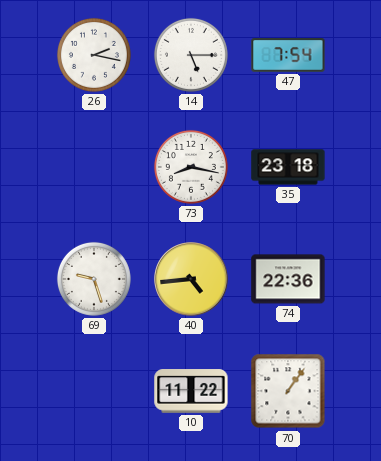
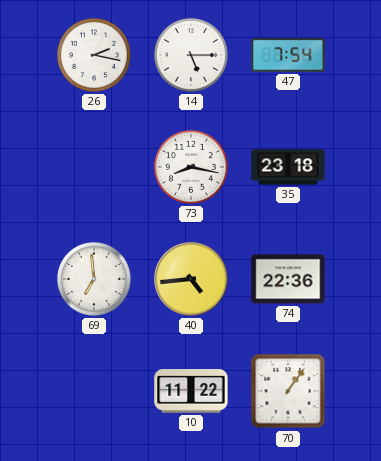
69: 9:27 -> 6:59 (94, 279)
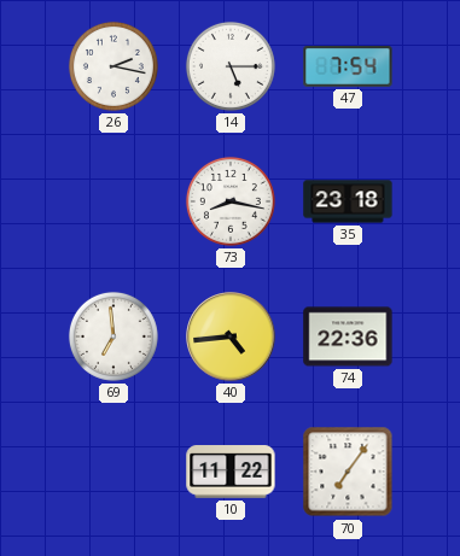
70: 1:06 -> 7:06 (348, 472)
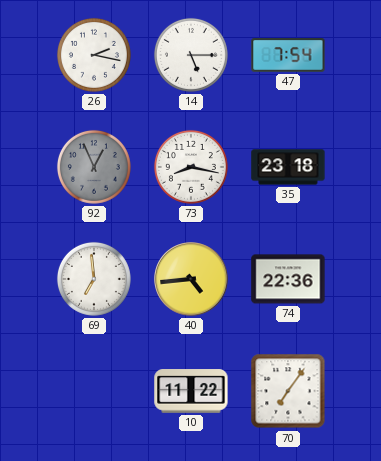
92: none -> 12:56 (94, 167)
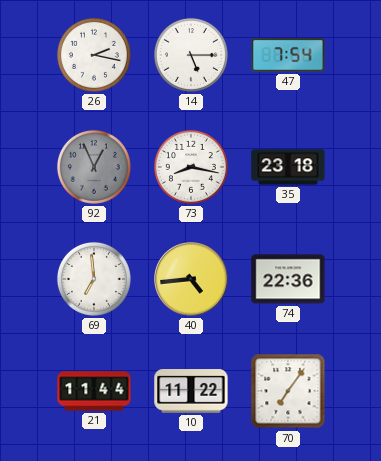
21: none -> 11:44 (94, 391)
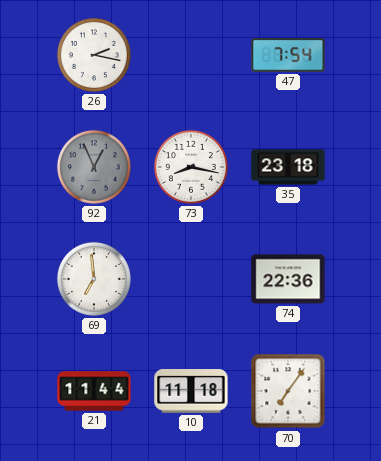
14: 5:15 -> none (191, 55)
40: 4:44 -> none (191, 279)
10: 11:22 -> 11:18 (191, 391)
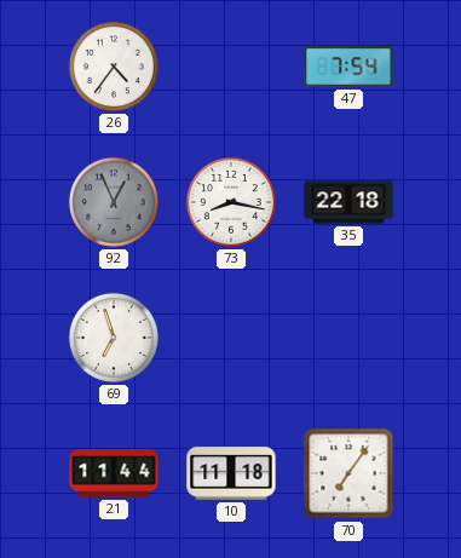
26: 2:17 -> 4:36 (114, 67)
35: 23:18 -> 22:18 (348, 202)
69: 6:59 -> 6:57 (114, 338)
74: 22:36 -> none (288, 279)
